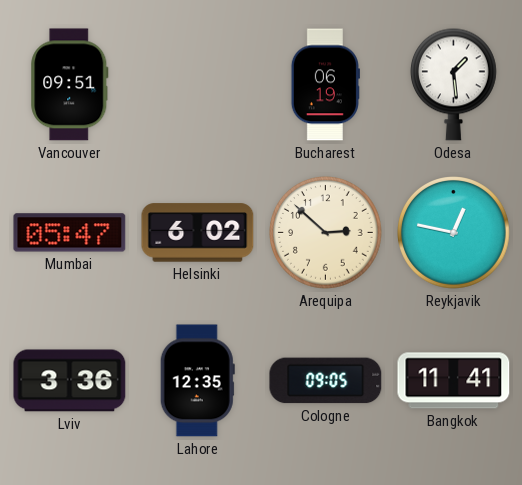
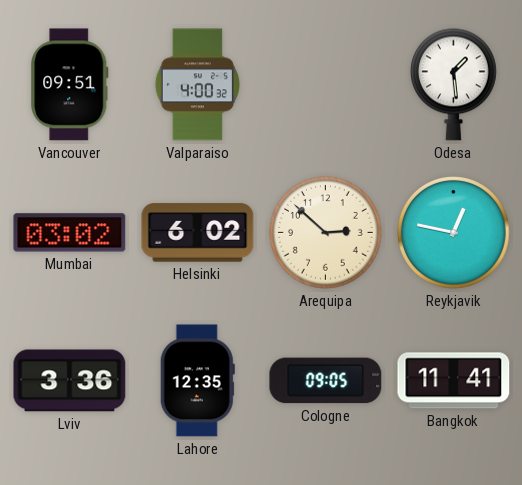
Valparaiso: none -> 4:00 (197, 85)
Bucharest: 06:19 -> none (325, 85)
Mumbai: 05:47 -> 03:02 (70, 233)
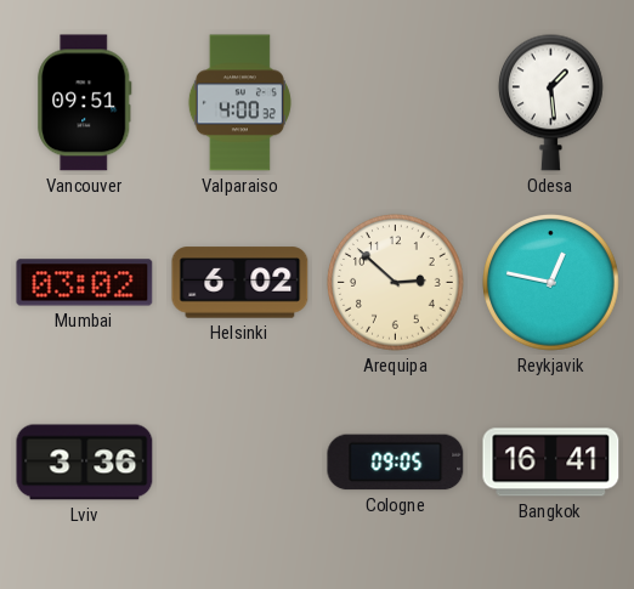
Lahore: 12:35 -> none (197, 381)
Bangkok: 11:41 -> 16:41 (551, 463)
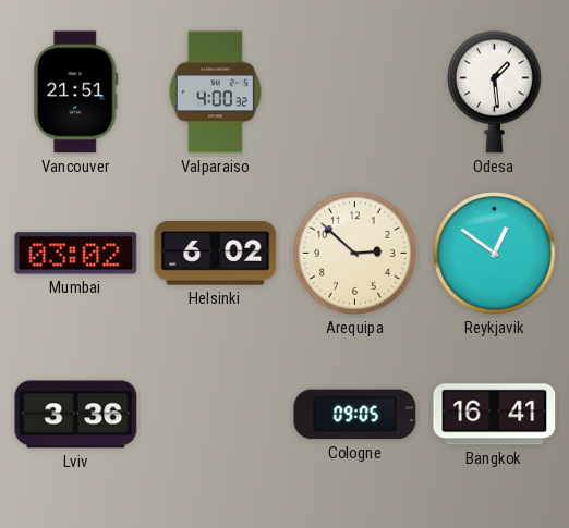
Vancouver: 09:51 -> 21:51 (76, 93)
Reykjavik: 12:47 -> 12:51 (495, 254)
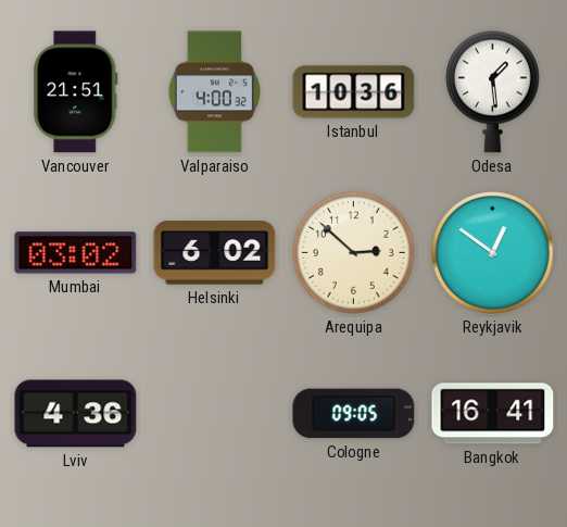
Istanbul: none -> 10:36 (354, 92)
Lviv: 3:36 -> 4:36 (76, 414)
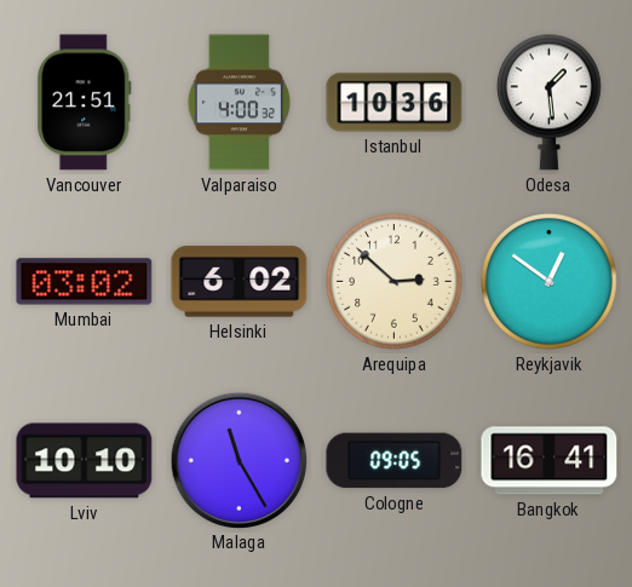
Lviv: 4:36 -> 10:10 (85, 461)
Malaga: none -> 11:25 (239, 460)
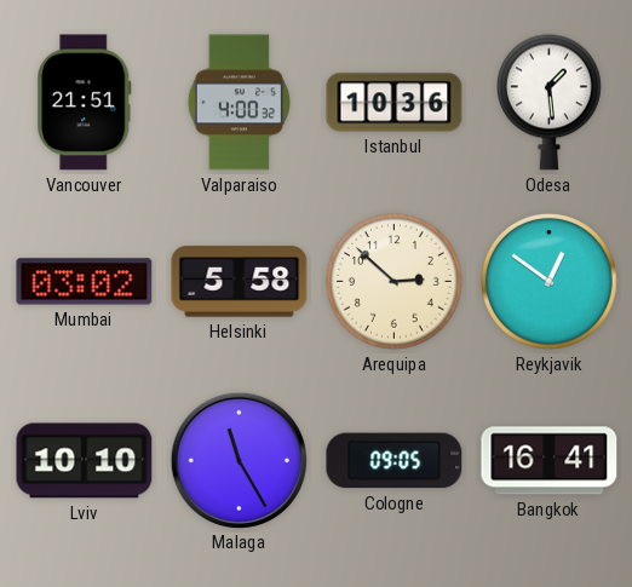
Helsinki: 6:02 -> 5:58 (240, 282)
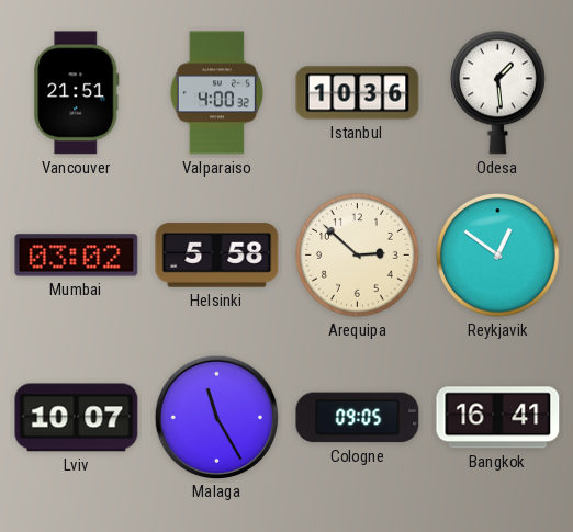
Lviv: 10:10 -> 10:07 (77, 418)
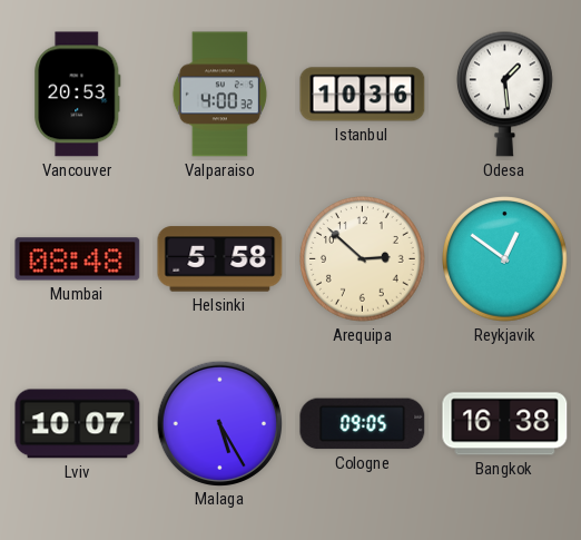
Vancouver: 21:51 -> 20:53 (78, 95)
Mumbai: 03:02 -> 08:48 (78, 259)
Malaga: 11:25 -> 5:25 (219, 423)
Bangkok: 16:41 -> 16:38 (505, 424)
